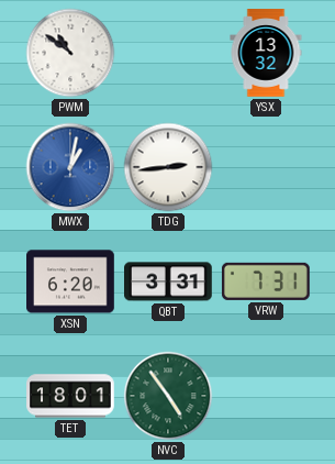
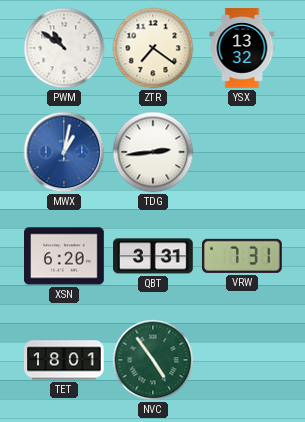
ZTR: none -> 7:21 (153, 48)
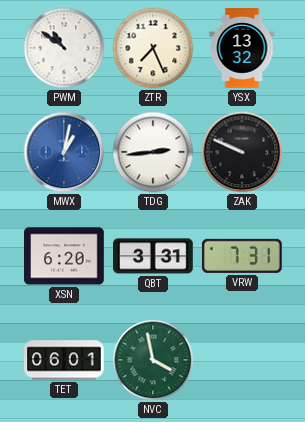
ZTR: 7:21 -> 7:26 (153, 48)
ZAK: none -> 9:49 (242, 152)
TET: 18:01 -> 06:01 (64, 360)
NVC: 4:54 -> 3:58 (153, 360)
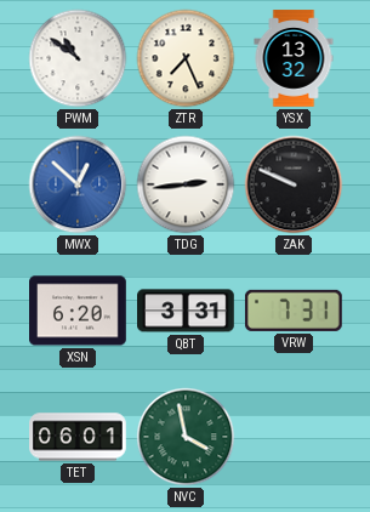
MWX: 1:02 -> 12:52 (78, 184)
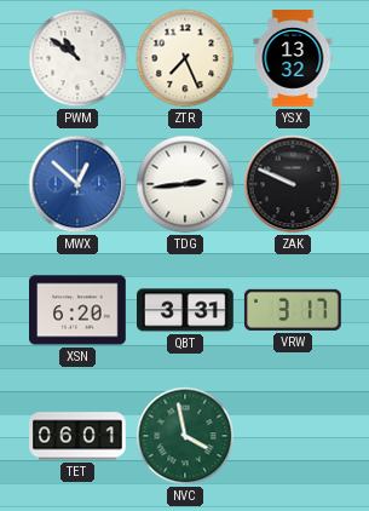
VRW: 7:31 -> 3:17 (293, 310)
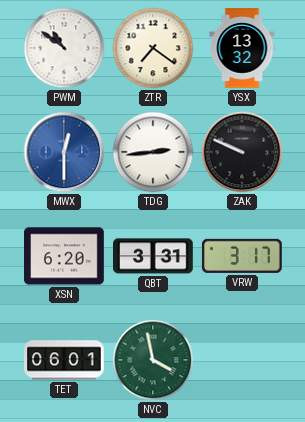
ZTR: 7:26 -> 7:21 (153, 48)
MWX: 12:52 -> 12:30 (64, 152)
